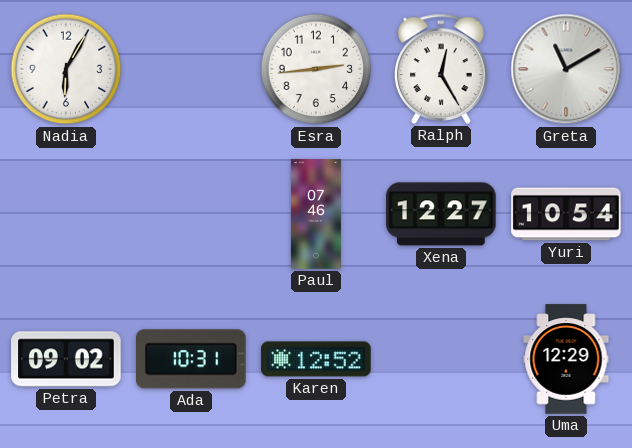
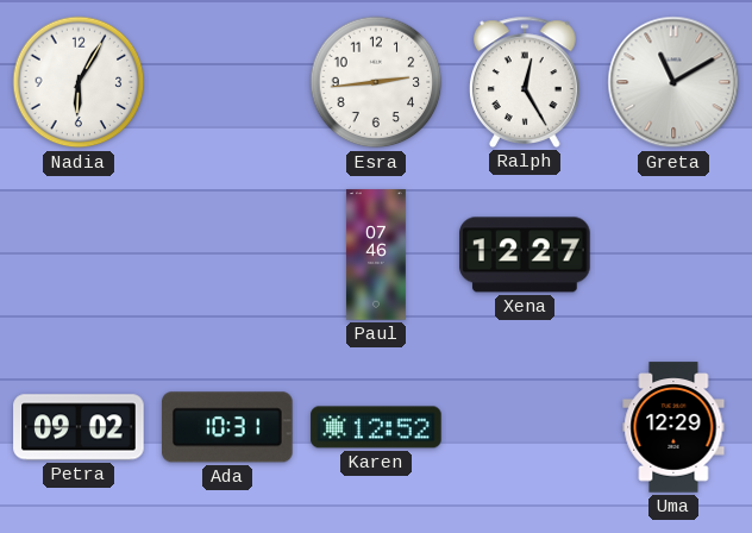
Yuri: 10:54 -> none (566, 214)
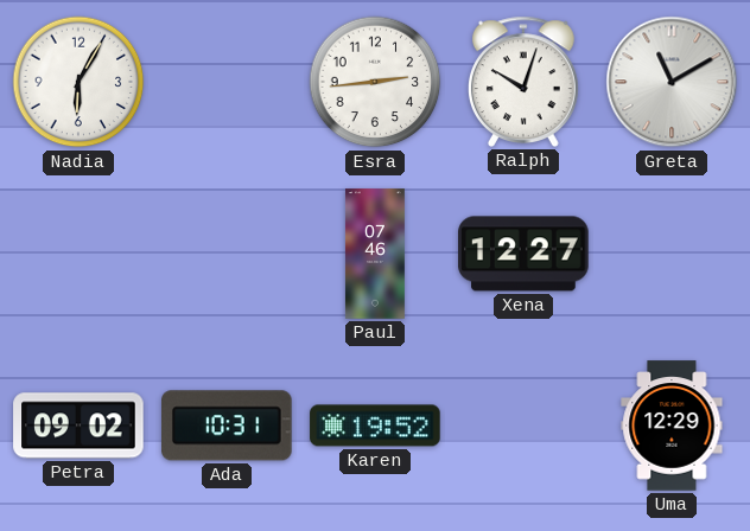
Ralph: 12:25 -> 10:03 (525, 82)
Karen: 12:52 -> 19:52 (375, 426)
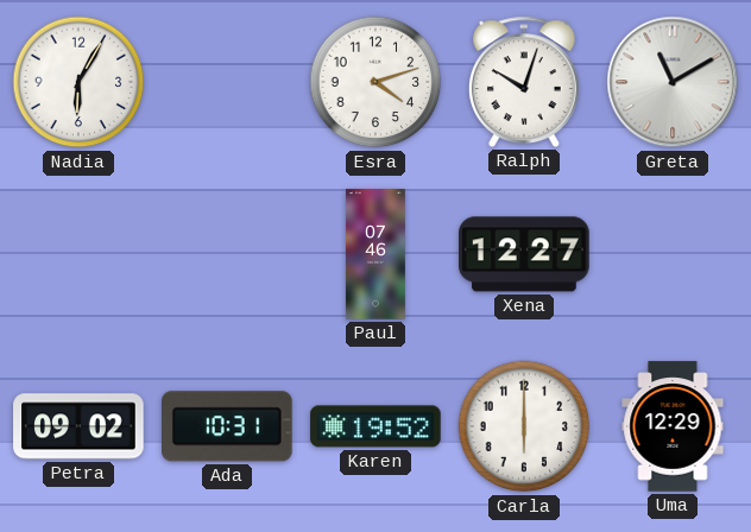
Esra: 2:44 -> 4:12 (375, 82)
Carla: none -> 6:00 (524, 426)
